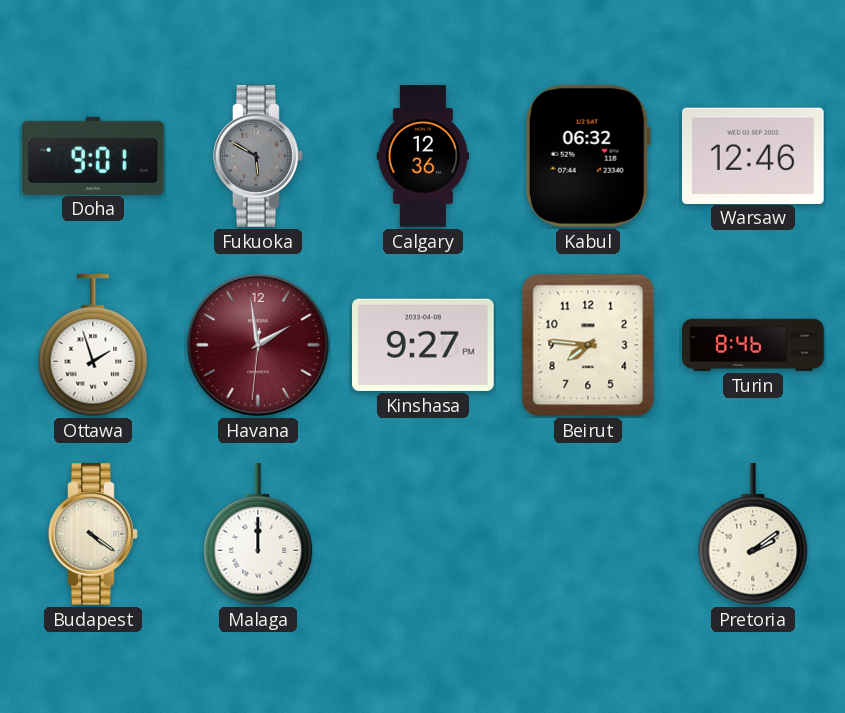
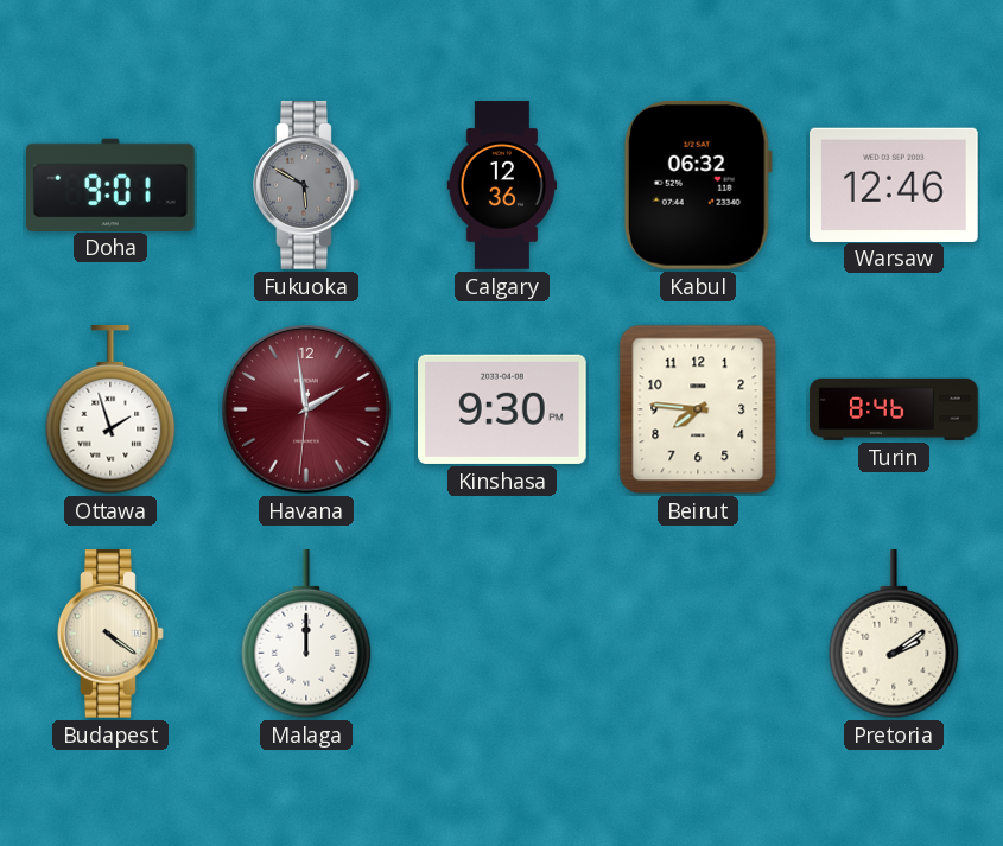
Kinshasa: 9:27 -> 9:30 (503, 409)
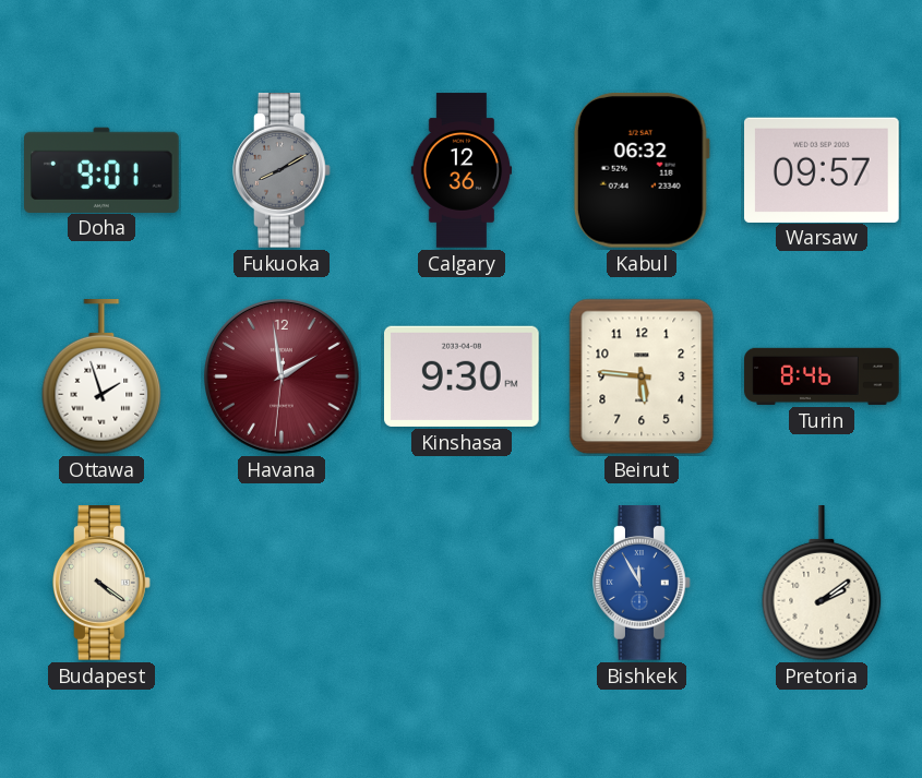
Fukuoka: 5:50 -> 8:10 (282, 170)
Warsaw: 12:46 -> 09:57 (823, 169)
Beirut: 7:46 -> 5:46 (642, 376)
Malaga: 12:00 -> none (306, 635)
Bishkek: none -> 11:55 (642, 583)
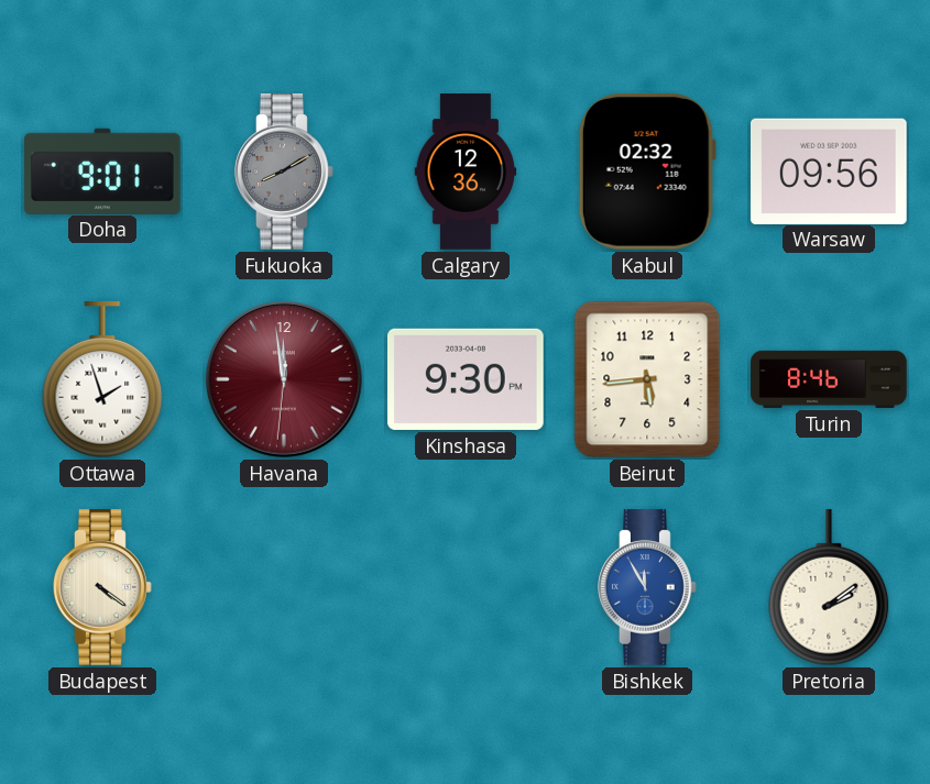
Kabul: 06:32 -> 02:32 (647, 172)
Warsaw: 09:57 -> 09:56 (830, 170)
Havana: 1:58 -> 11:58 (285, 380)
Beirut: 5:46 -> 5:44 (647, 379)
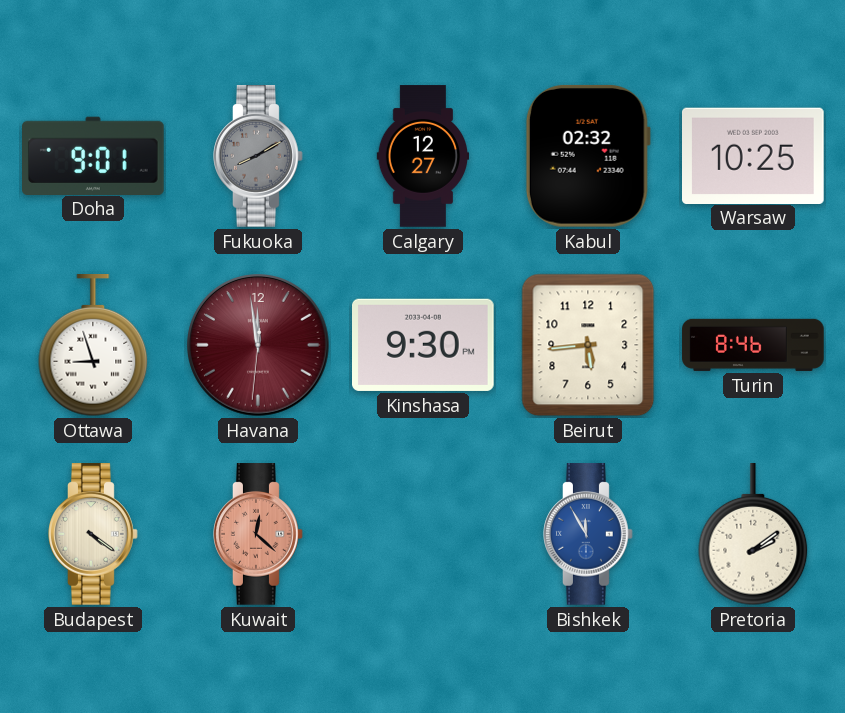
Calgary: 12:36 -> 12:27 (423, 156)
Warsaw: 09:56 -> 10:25 (754, 155)
Ottawa: 1:57 -> 8:57 (93, 346)
Kuwait: none -> 12:22 (258, 534)
